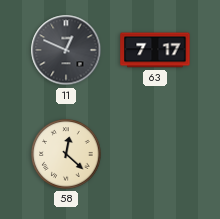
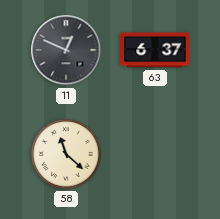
63: 7:17 -> 6:37 (155, 50)
58: 12:22 -> 11:22 (66, 154)
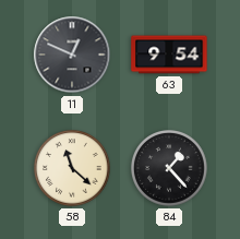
63: 6:37 -> 9:54 (169, 55)
84: none -> 1:23 (169, 168)
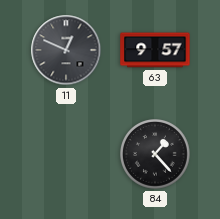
63: 9:54 -> 9:57 (155, 50)
58: 11:22 -> none (72, 168)
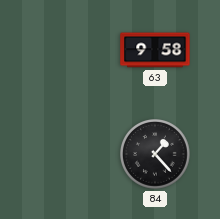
11: 12:49 -> none (66, 50)
63: 9:57 -> 9:58 (155, 50)
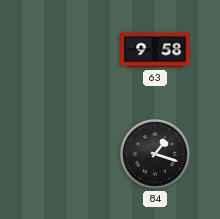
84: 1:23 -> 1:18 (155, 154)
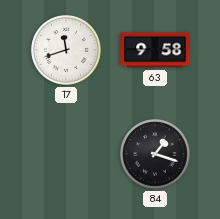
17: none -> 11:42 (66, 50)
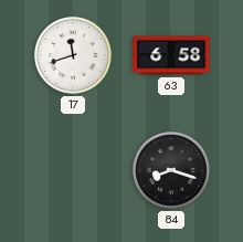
63: 9:58 -> 6:58 (171, 55)
84: 1:18 -> 8:18 (171, 170)
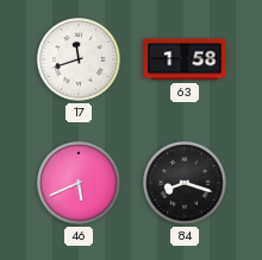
63: 6:58 -> 1:58 (185, 59)
46: none -> 5:41 (79, 183)
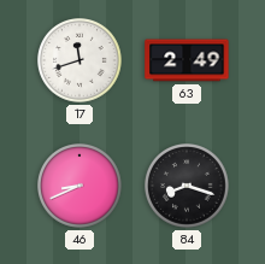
63: 1:58 -> 2:49 (187, 60)
46: 5:41 -> 8:41 (79, 186)
